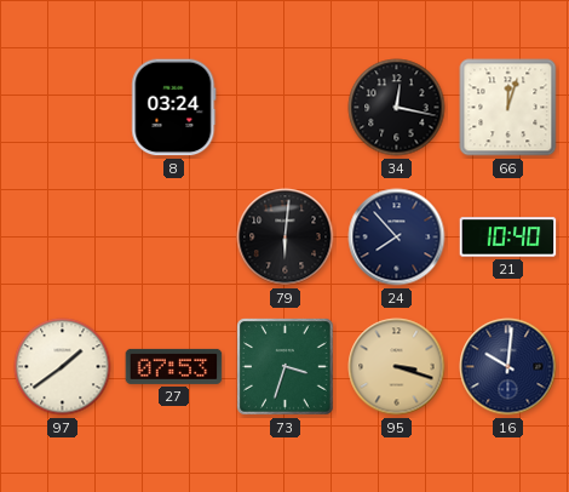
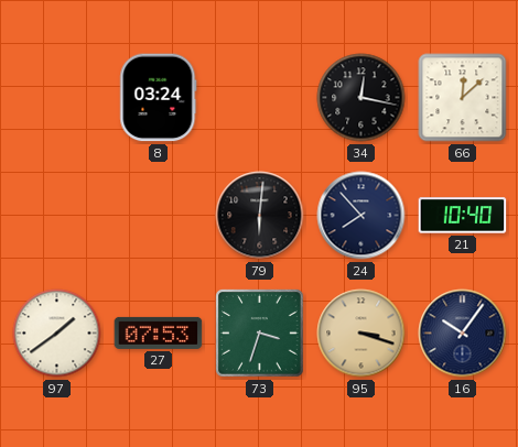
66: 12:03 -> 12:08 (463, 98)
16: 10:01 -> 10:06 (463, 334)
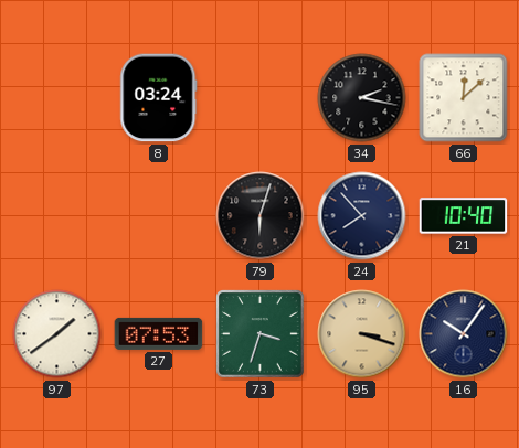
34: 12:17 -> 2:17 (362, 98)
79: 6:01 -> 6:03 (261, 216)
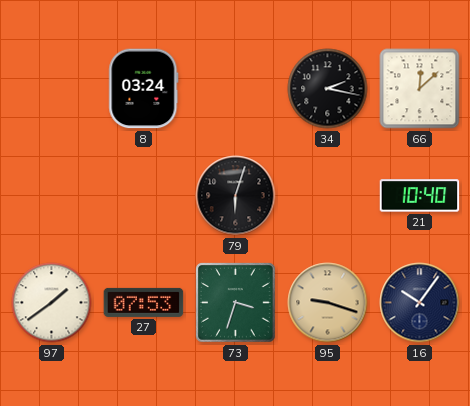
24: 7:53 -> none (362, 216)
95: 3:18 -> 9:18 (328, 303)
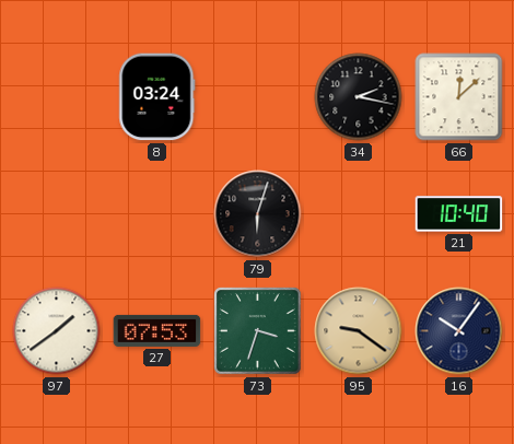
95: 9:18 -> 9:21 (359, 331)
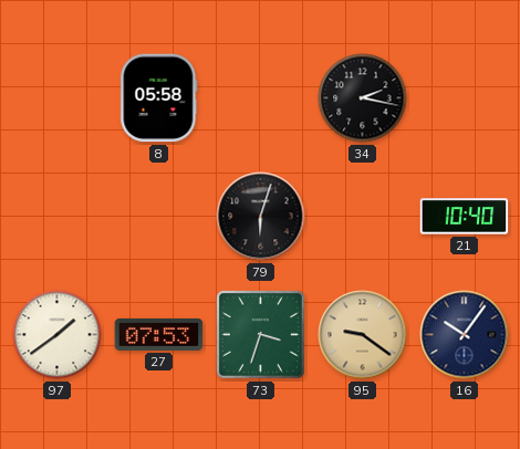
8: 03:24 -> 05:58 (159, 98)
66: 12:08 -> none (459, 97)
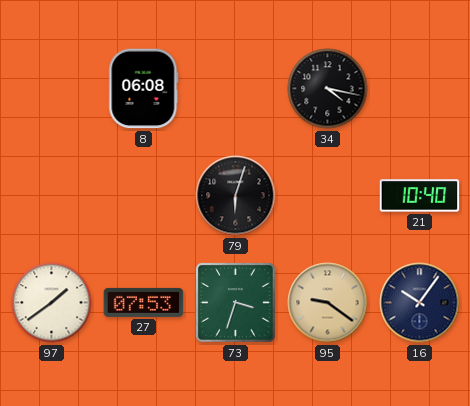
8: 05:58 -> 06:08 (144, 89)
34: 2:17 -> 4:17 (328, 89)
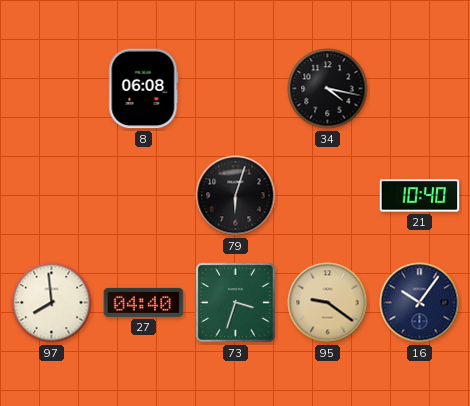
97: 1:39 -> 7:59 (52, 303)
27: 07:53 -> 04:40 (144, 302)
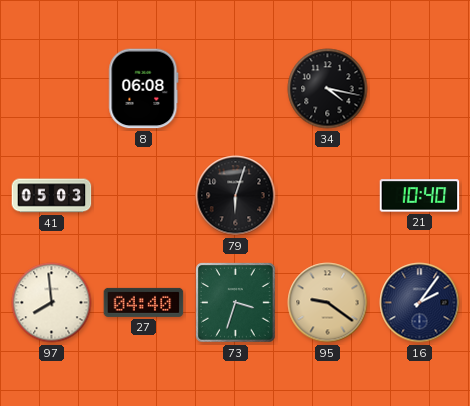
41: none -> 05:03 (52, 196)
16: 10:06 -> 2:06 (420, 303)
